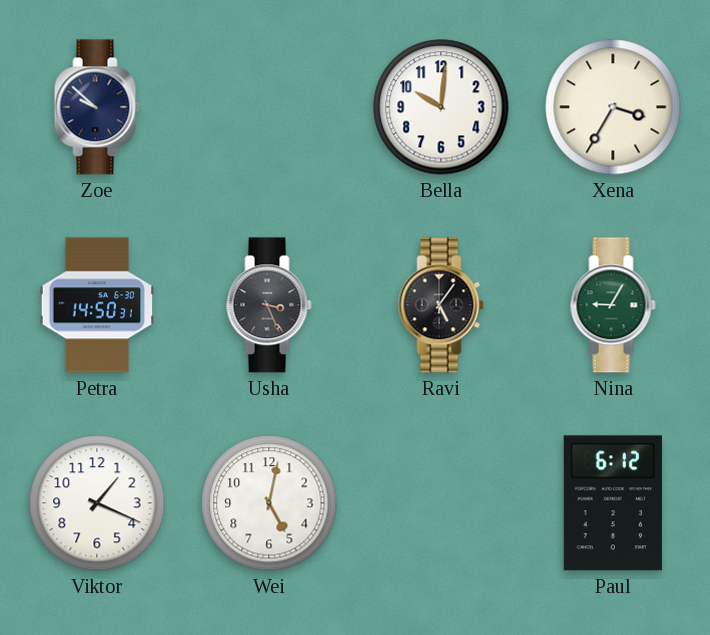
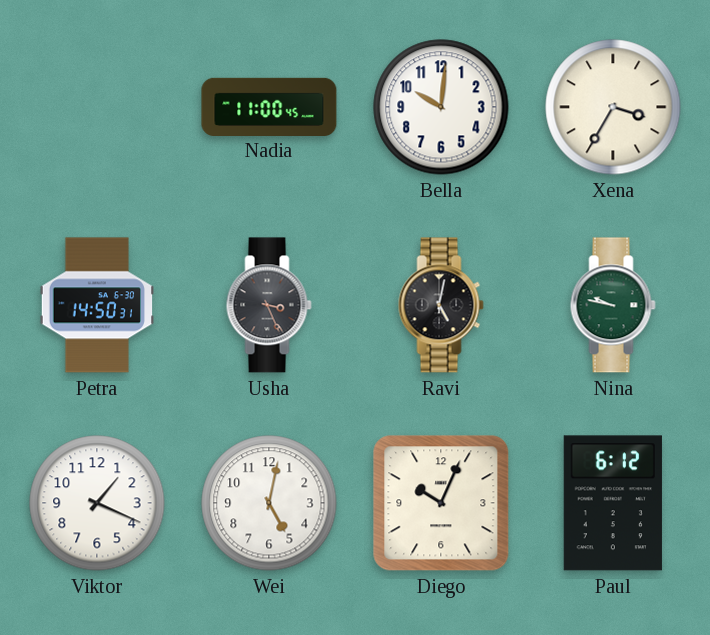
Zoe: 9:52 -> none (97, 107)
Nadia: none -> 11:00 (269, 106)
Ravi: 5:06 -> 5:02 (441, 305)
Nina: 9:05 -> 9:47 (613, 305)
Diego: none -> 10:04 (441, 503)
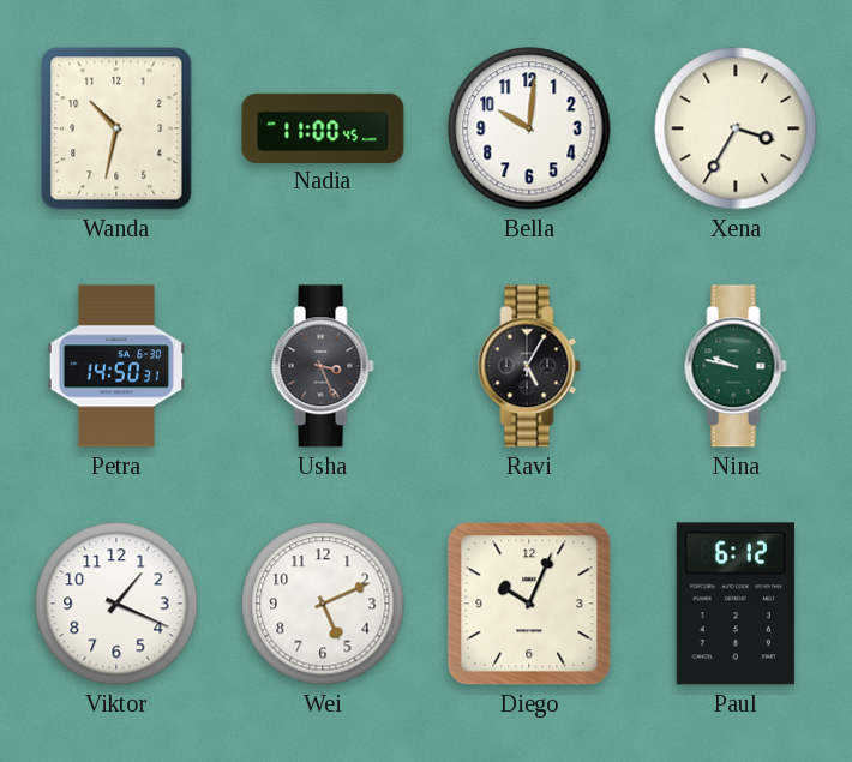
Wanda: none -> 10:32 (116, 128)
Ravi: 5:02 -> 5:05 (529, 366)
Wei: 5:02 -> 5:11 (323, 604)
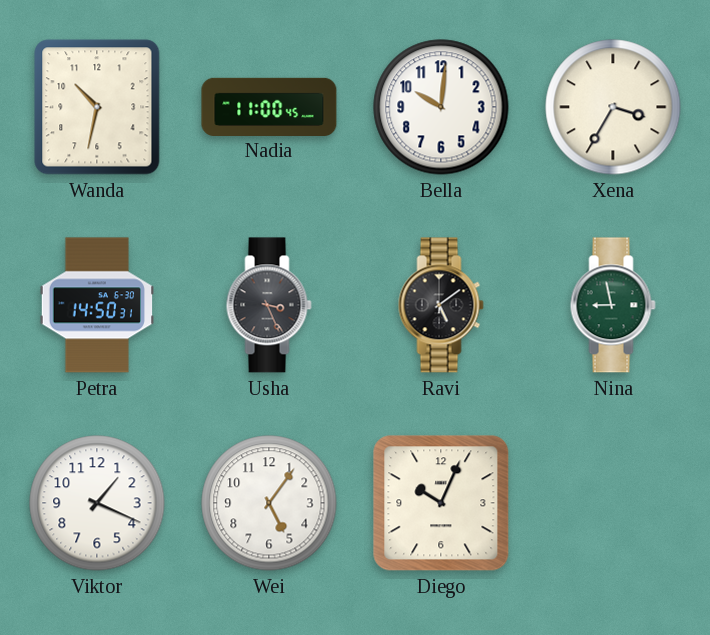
Ravi: 5:05 -> 5:09 (441, 305)
Nina: 9:47 -> 8:58 (613, 305)
Wei: 5:11 -> 5:06 (269, 503)
Paul: 6:12 -> none (736, 604)
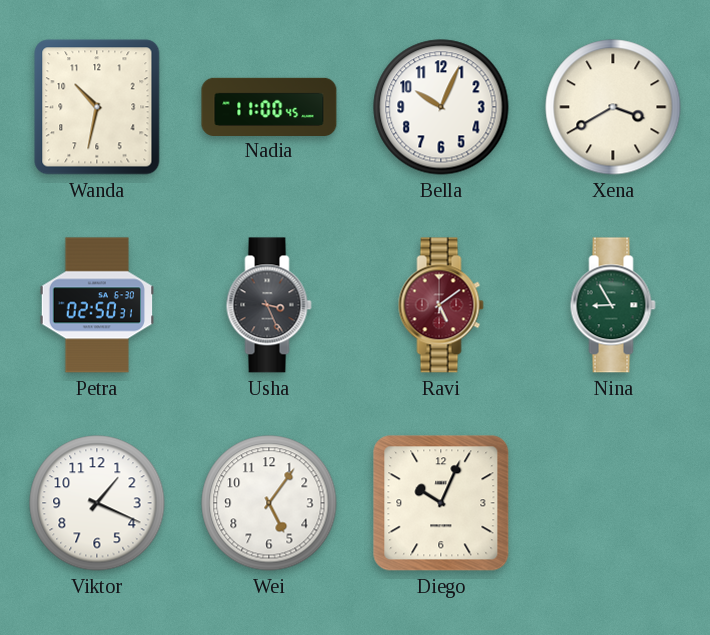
Bella: 10:01 -> 10:04 (441, 107)
Xena: 3:35 -> 3:40 (613, 107)
Petra: 14:50 -> 02:50 (96, 305)
Ravi dial: black -> burgundy (441, 305)
Nina: 8:58 -> 8:55 (613, 305)
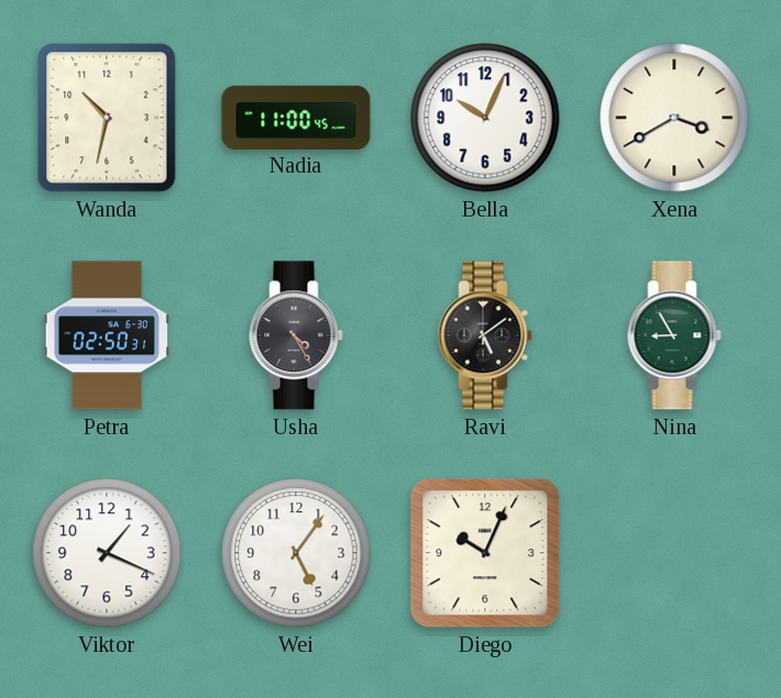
Usha: 3:26 -> 4:25 (296, 335)
Ravi dial: burgundy -> black (485, 335)
